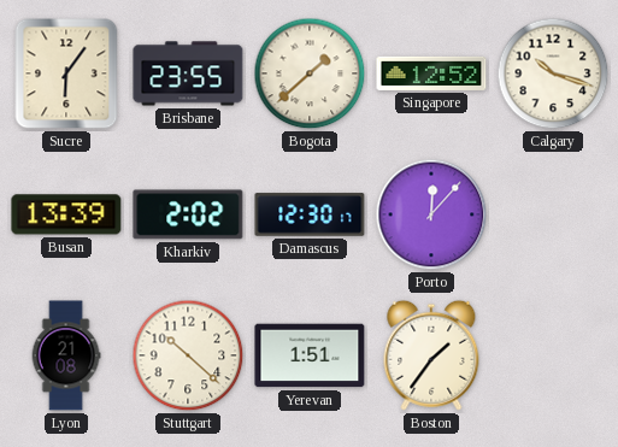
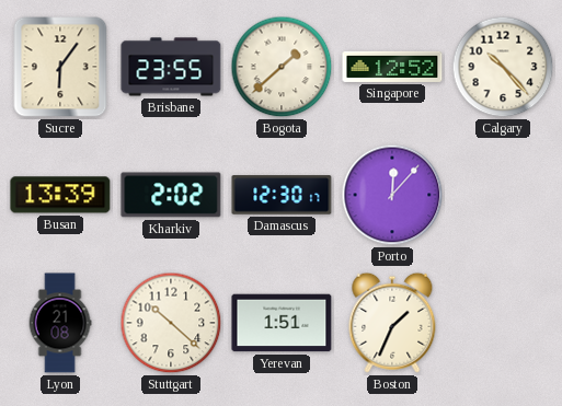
Calgary: 10:18 -> 10:23 (503, 67)
Boston: 1:36 -> 1:34 (392, 323)
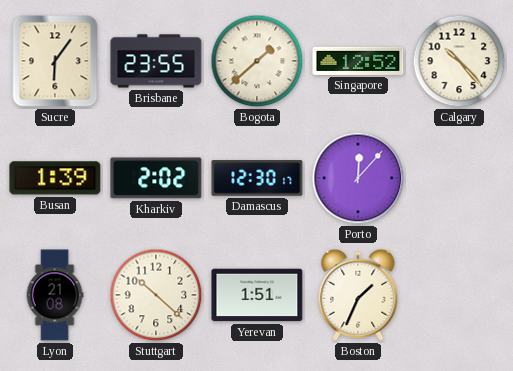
Busan: 13:39 -> 1:39 (55, 178)
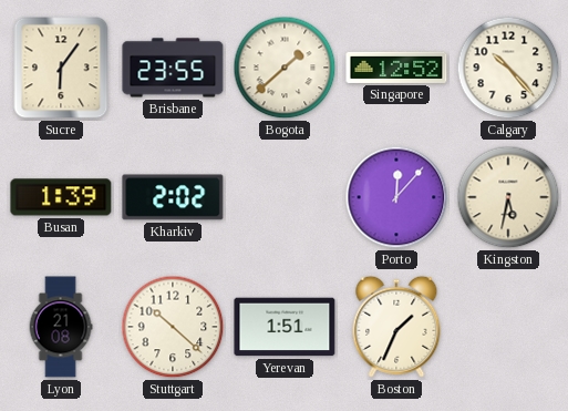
Damascus: 12:30 -> none (257, 178)
Kingston: none -> 5:32 (508, 197)
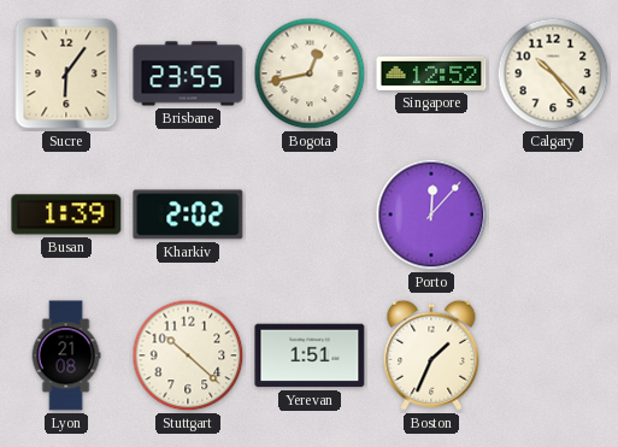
Bogota: 1:38 -> 12:43 (310, 73)
Kingston: 5:32 -> none (508, 197)
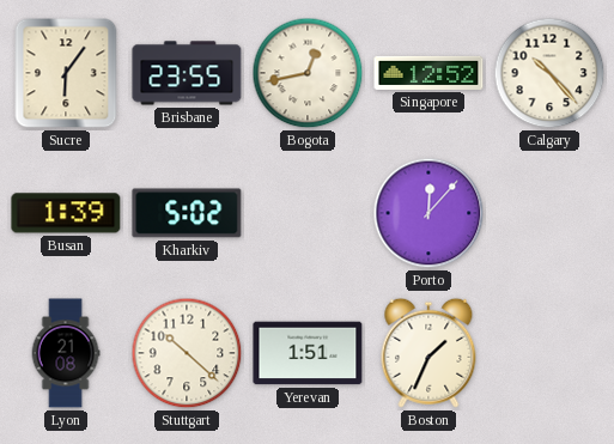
Kharkiv: 2:02 -> 5:02 (187, 213)
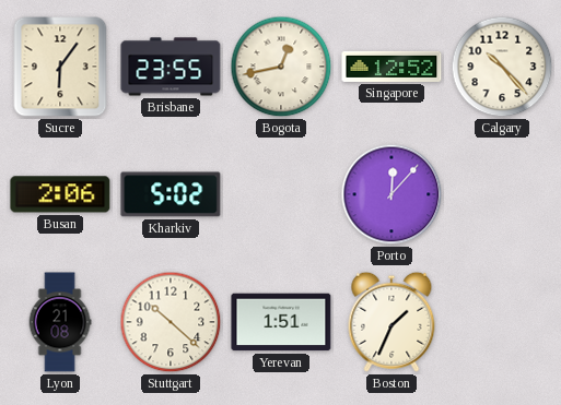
Busan: 1:39 -> 2:06 (60, 194)
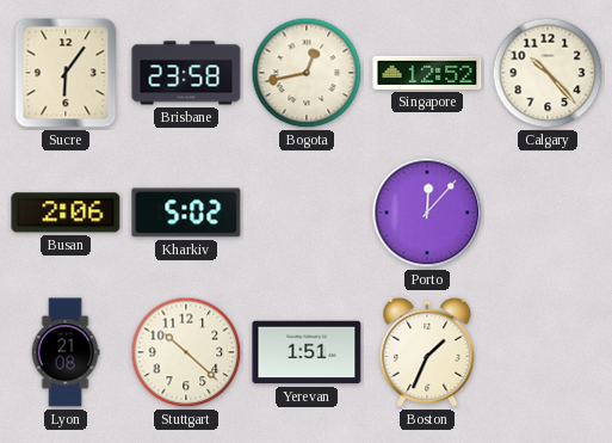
Brisbane: 23:55 -> 23:58 (186, 73)
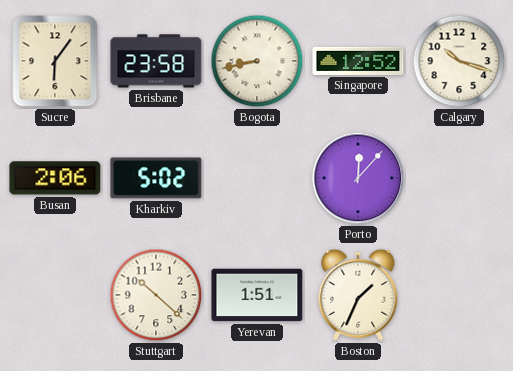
Bogota: 12:43 -> 8:43 (257, 61)
Calgary: 10:23 -> 10:18 (459, 61)
Lyon: 21:08 -> none (66, 352)
